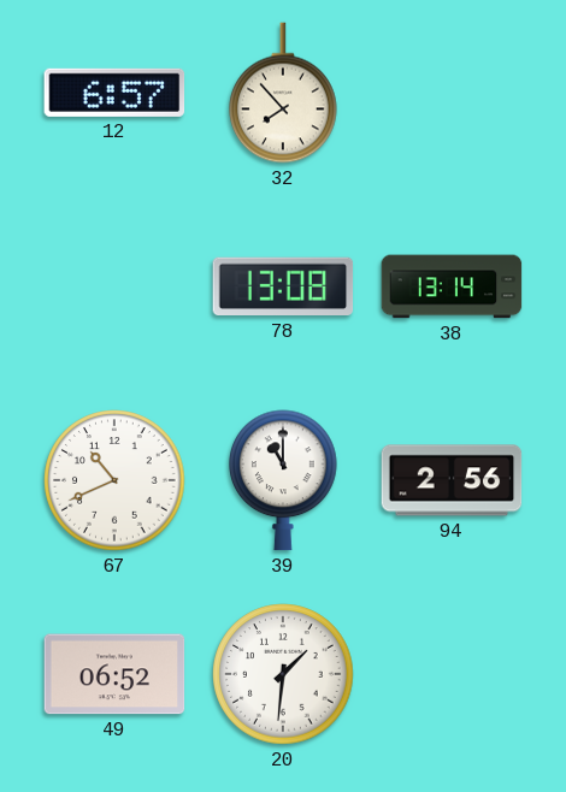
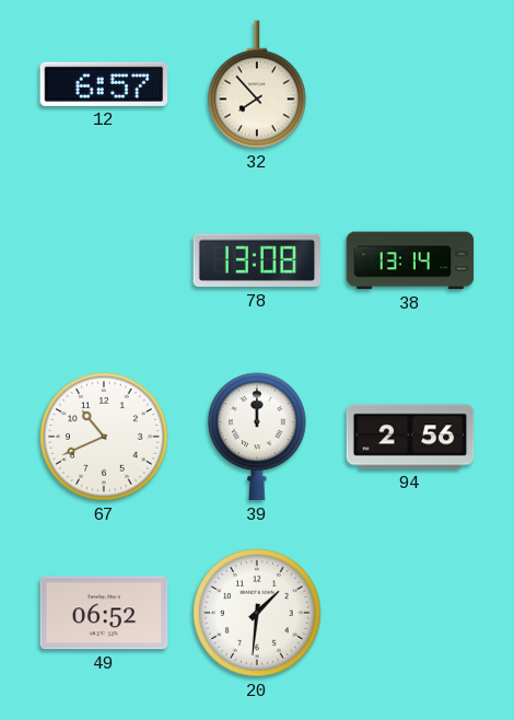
39: 11:00 -> 12:00 (258, 437)
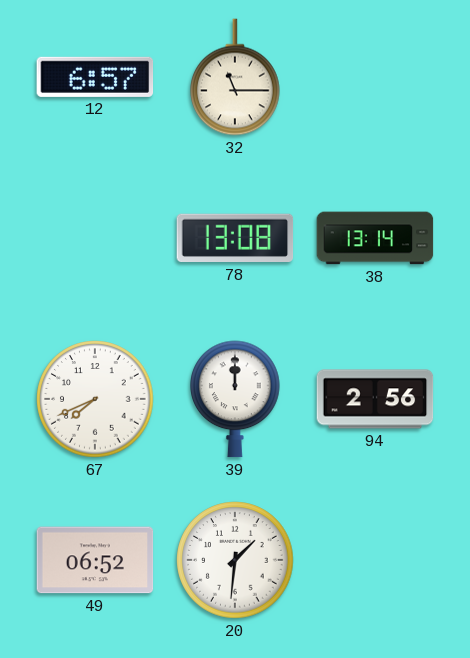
32: 7:53 -> 11:15 (236, 77)
67: 10:41 -> 7:41 (95, 399)
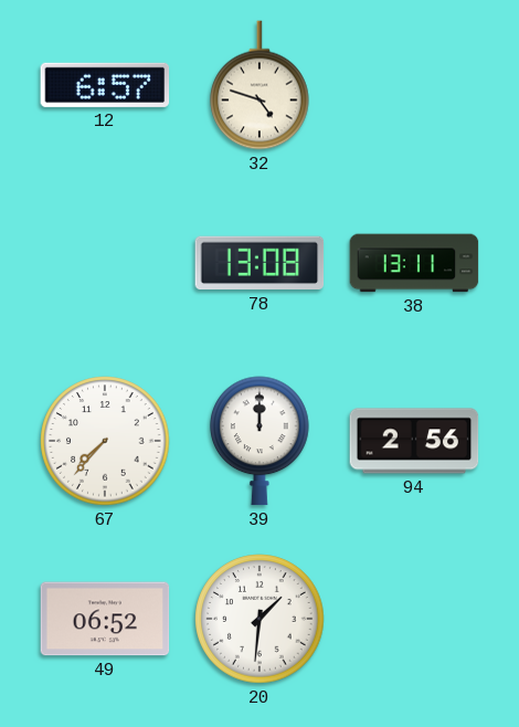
32: 11:15 -> 4:48 (261, 85)
38: 13:14 -> 13:11 (414, 263)
67: 7:41 -> 7:37 (105, 441)
